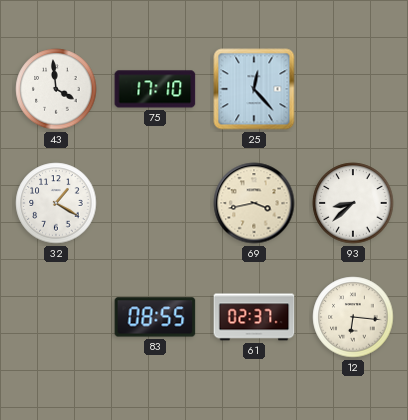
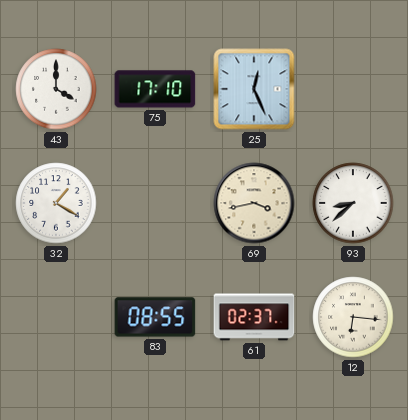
43: 3:59 -> 4:00 (56, 89)
25: 12:23 -> 12:26 (254, 89)
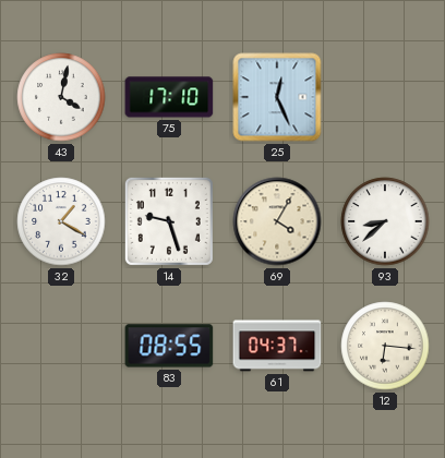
43: 4:00 -> 4:02 (61, 97)
14: none -> 9:27 (169, 221)
69: 3:43 -> 4:05 (277, 221)
61: 02:37 -> 04:37 (277, 346)
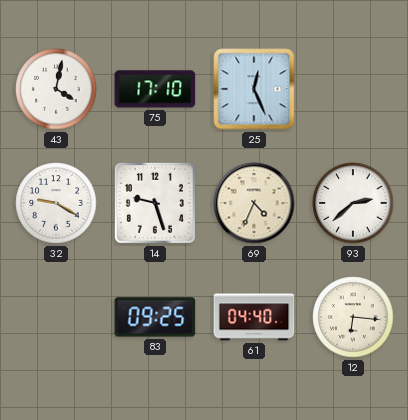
32: 1:20 -> 9:20 (56, 203)
69: 4:05 -> 4:34 (254, 203)
93: 8:38 -> 2:38 (353, 203)
83: 08:55 -> 09:25 (155, 317)
61: 04:37 -> 04:40 (254, 317)
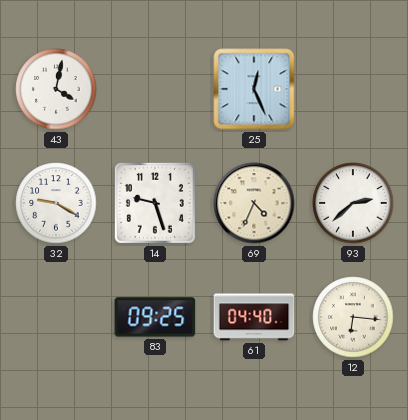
75: 17:10 -> none (155, 89)
